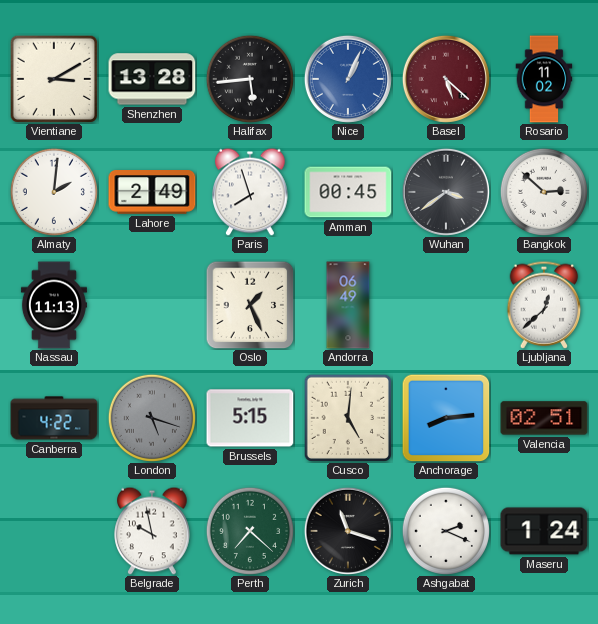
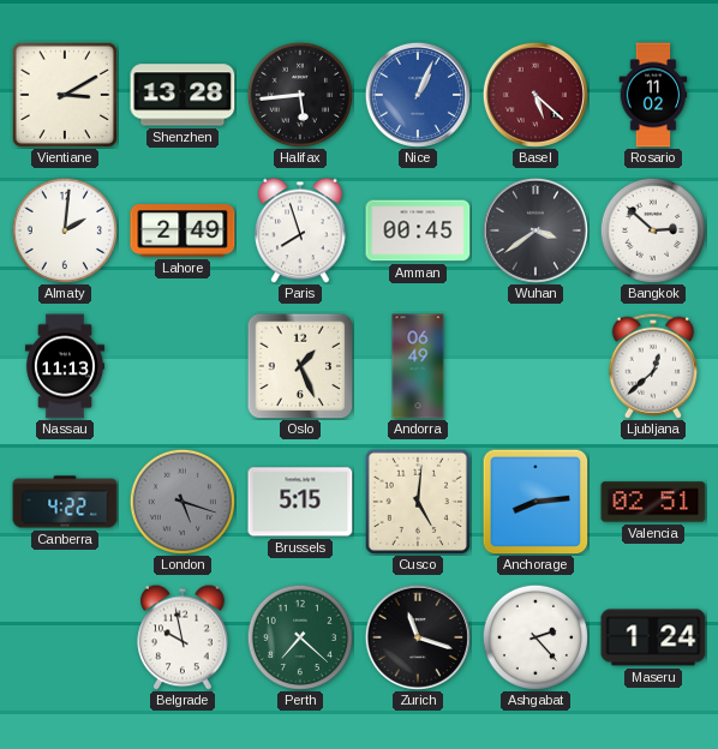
Ashgabat: 2:19 -> 2:23 (535, 637)
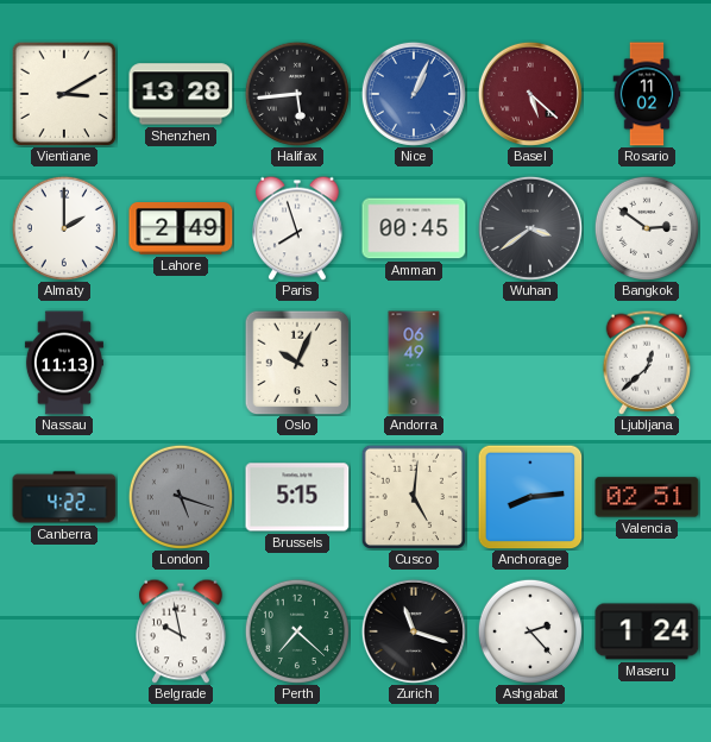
Almaty: 2:01 -> 2:00 (64, 228)
Bangkok: 2:52 -> 2:51 (647, 228)
Oslo: 1:26 -> 10:04 (297, 363)
